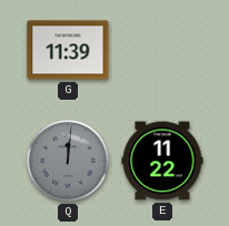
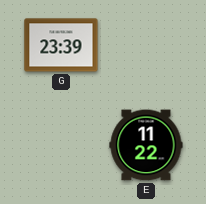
G: 11:39 -> 23:39 (61, 45)
Q: 12:01 -> none (69, 162)
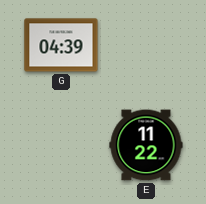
G: 23:39 -> 04:39 (61, 45)
